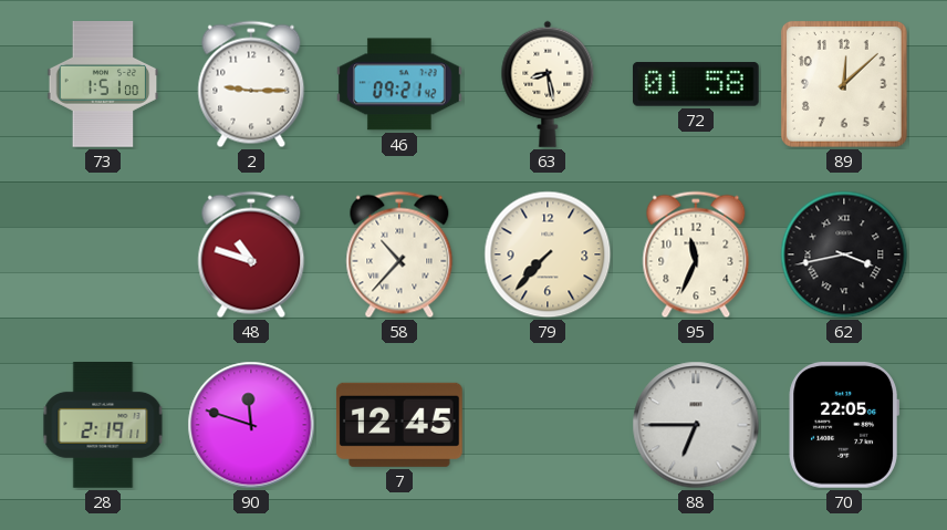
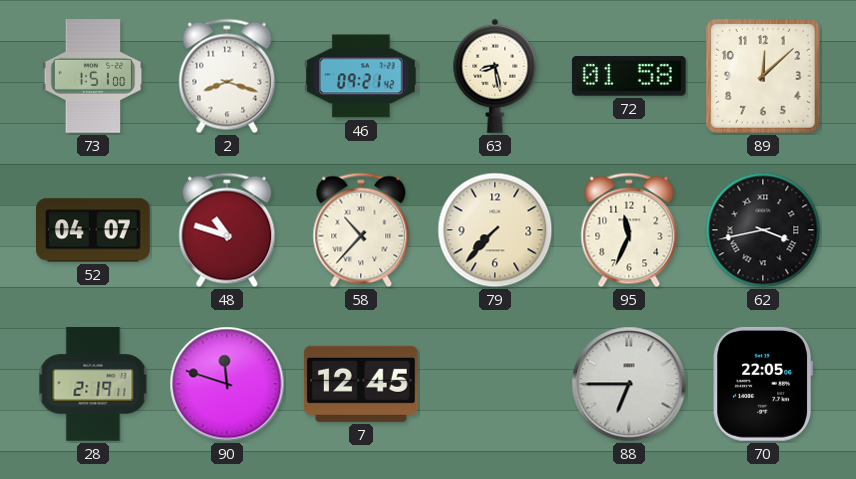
2: 9:15 -> 8:18 (227, 76)
52: none -> 04:07 (94, 230)
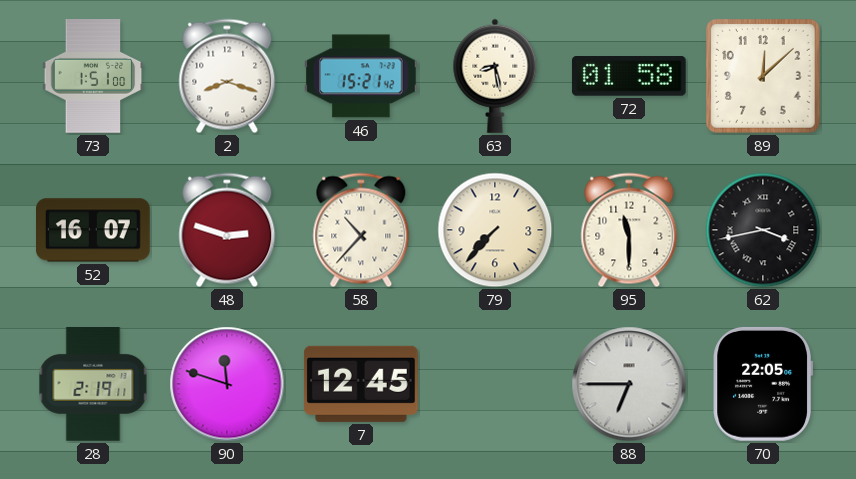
46: 09:21 -> 15:21 (362, 76)
52: 04:07 -> 16:07 (94, 230)
48: 10:48 -> 2:48 (227, 230)
95: 11:34 -> 11:30 (629, 230)
